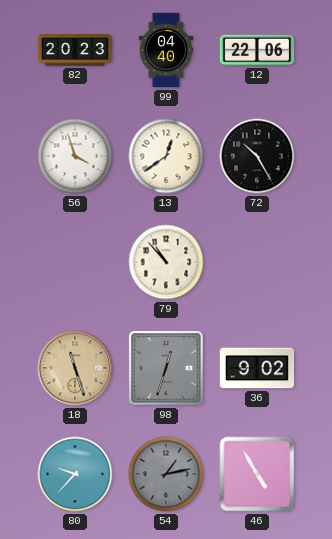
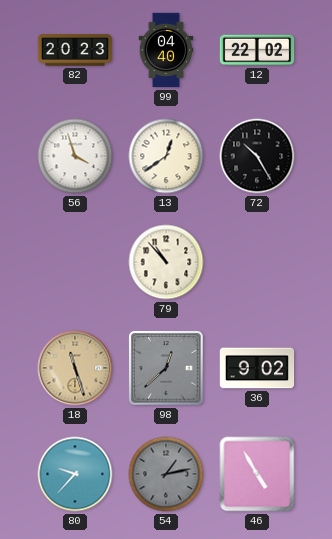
12: 22:06 -> 22:02 (257, 50)
98: 12:33 -> 12:38 (166, 368)
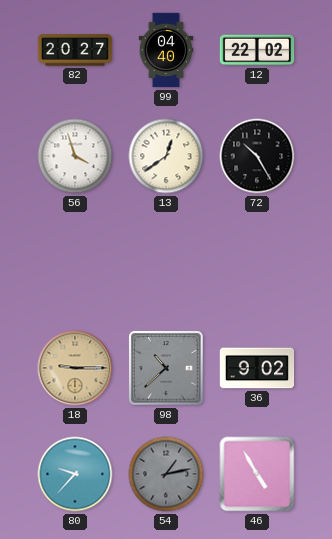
82: 20:23 -> 20:27 (75, 50)
79: 10:53 -> none (166, 262)
18: 11:27 -> 9:15 (75, 368)
98: 12:38 -> 10:38 (166, 368)
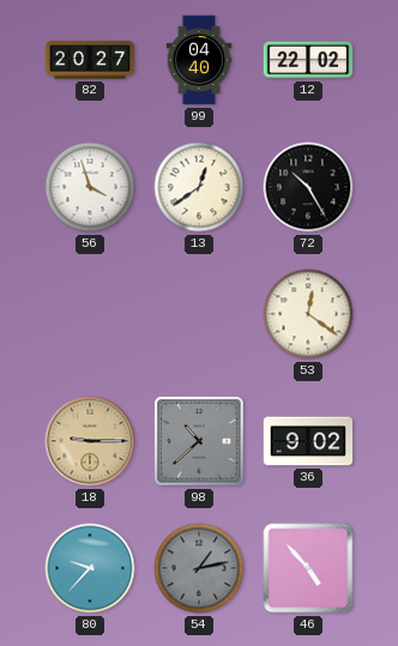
53: none -> 12:21 (308, 314)
46: 4:55 -> 4:53 (308, 568)
